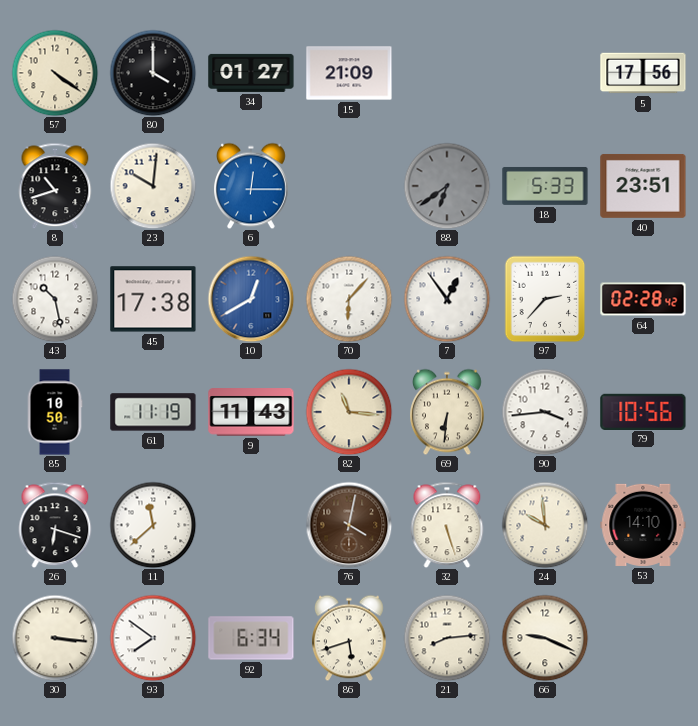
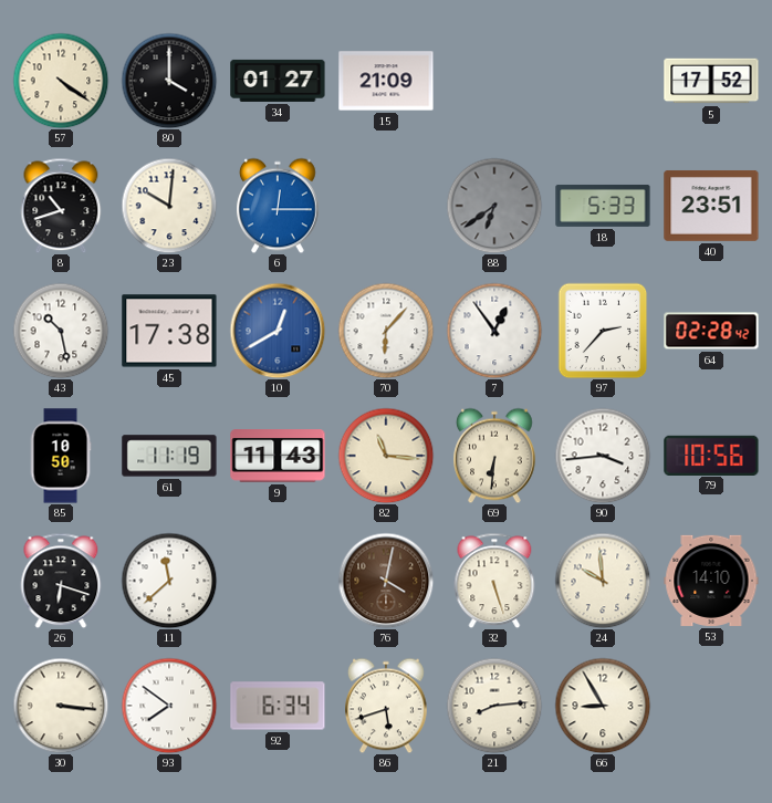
5: 17:56 -> 17:52 (711, 81)
66: 9:19 -> 8:55 (603, 706)
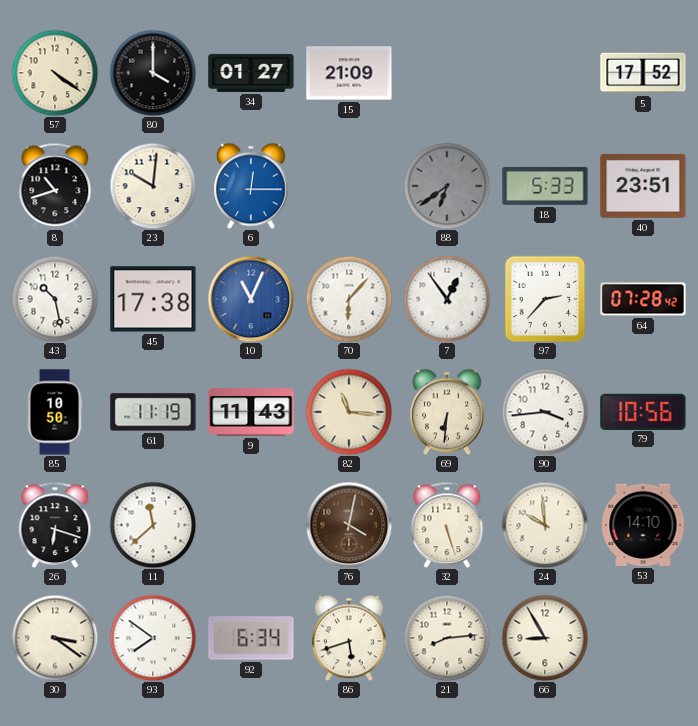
10: 12:40 -> 11:04 (251, 299)
64: 02:28 -> 07:28 (643, 299)
30: 3:16 -> 3:21 (55, 638)
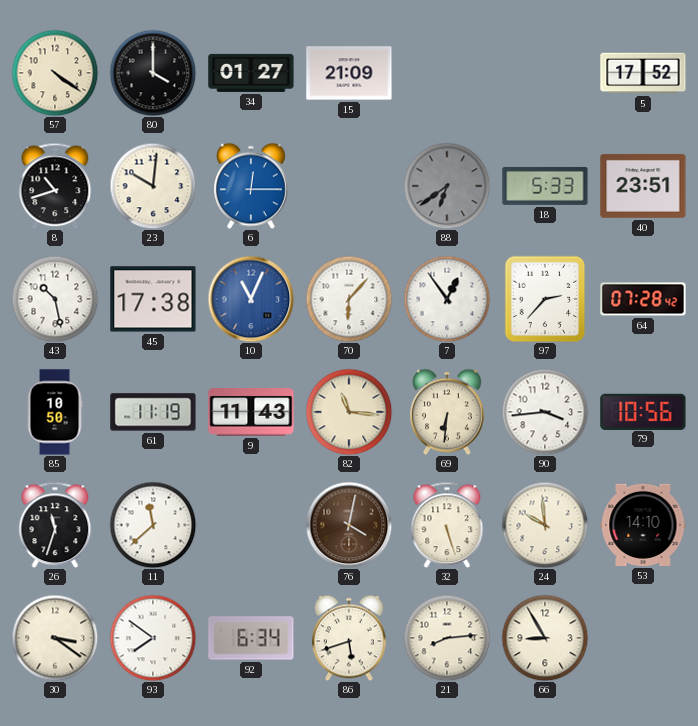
26: 6:18 -> 11:33 (55, 525)
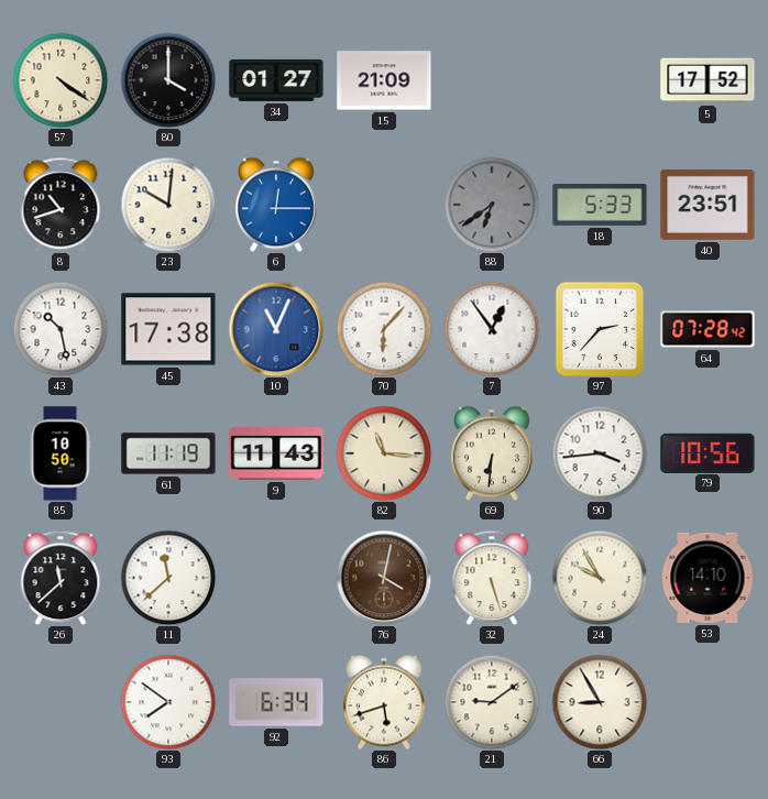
26: 11:33 -> 11:38 (61, 578)
24: 9:59 -> 9:55 (600, 578)
30: 3:21 -> none (55, 638)
21: 8:14 -> 9:09 (492, 702)
